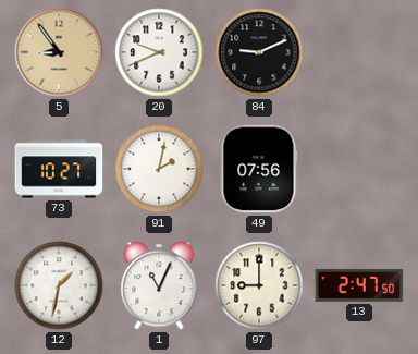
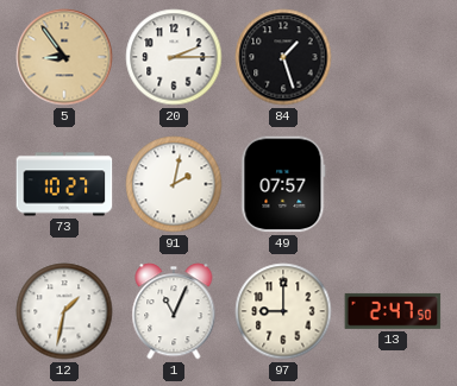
20: 9:41 -> 2:15 (174, 57)
84: 9:11 -> 1:27 (283, 57)
49: 07:56 -> 07:57 (283, 184)
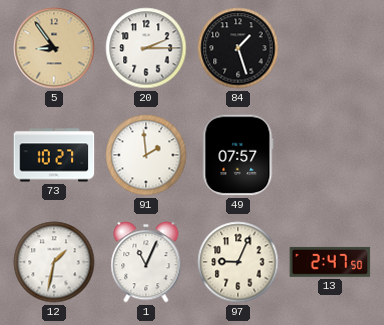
91: 2:02 -> 1:59 (146, 155)
97: 9:00 -> 9:04 (238, 262)
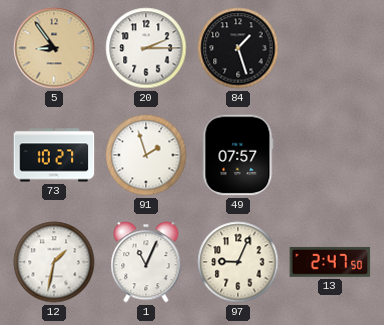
91: 1:59 -> 1:57 (146, 155)
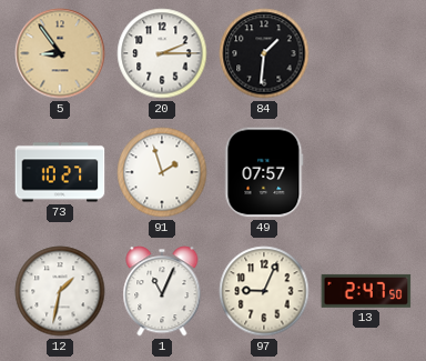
84: 1:27 -> 1:31 (264, 53)
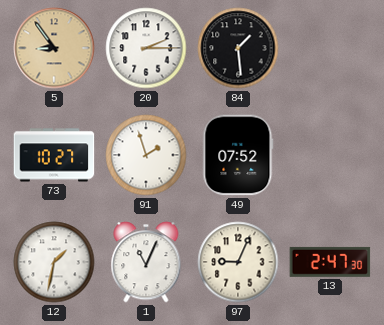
84: 1:31 -> 1:29 (238, 48)
49: 07:57 -> 07:52 (238, 155)
13: 2:47:50 -> 2:47:30 (330, 262)
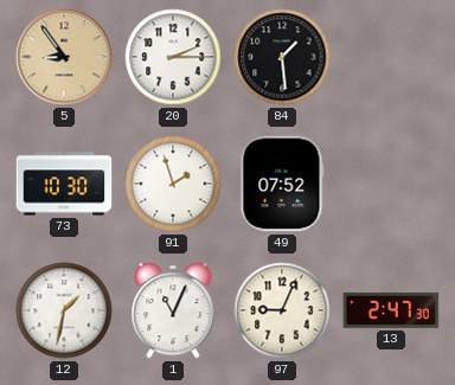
73: 10:27 -> 10:30 (64, 184)
